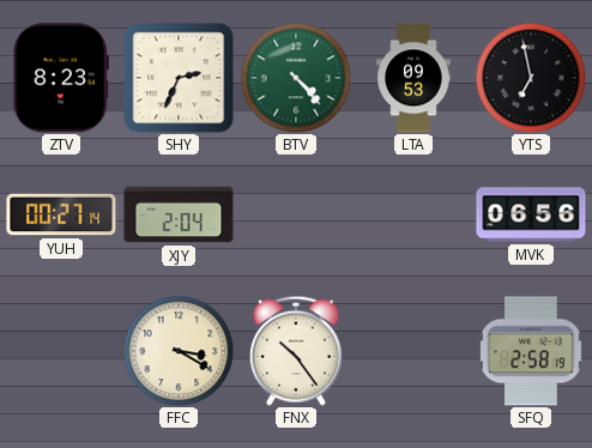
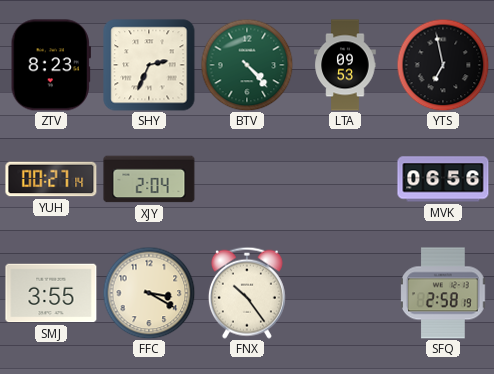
SMJ: none -> 3:55 (51, 293)
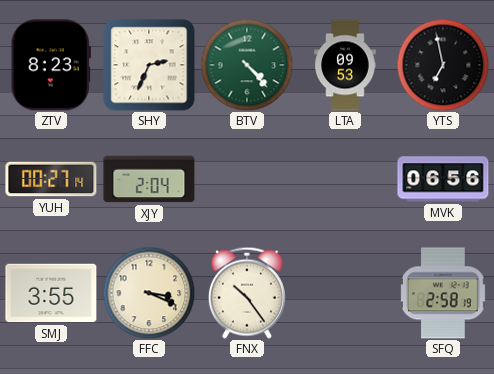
FFC: 3:20 -> 3:19 (149, 293)
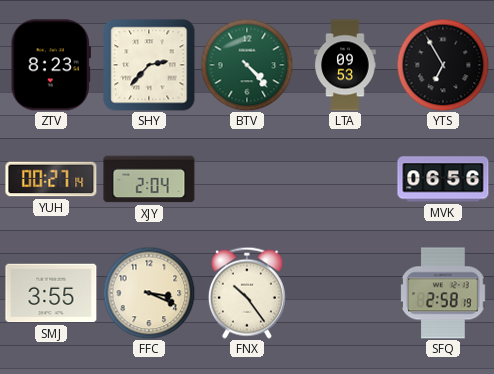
SHY: 2:34 -> 2:37 (149, 65)
YTS: 6:58 -> 6:55 (443, 65)
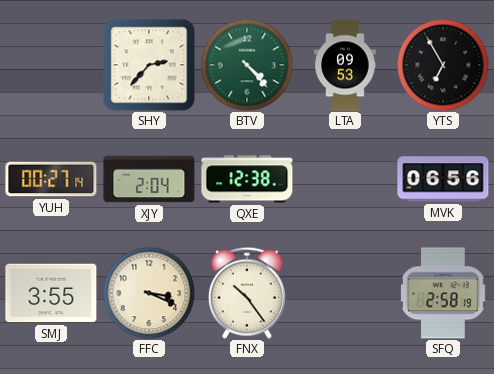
ZTV: 8:23 -> none (51, 65)
QXE: none -> 12:38 (247, 179)
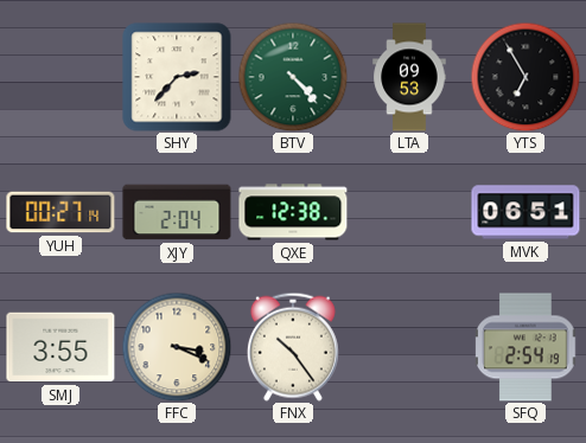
MVK: 06:56 -> 06:51 (526, 212)
SFQ: 2:58 -> 2:54 (526, 347)
